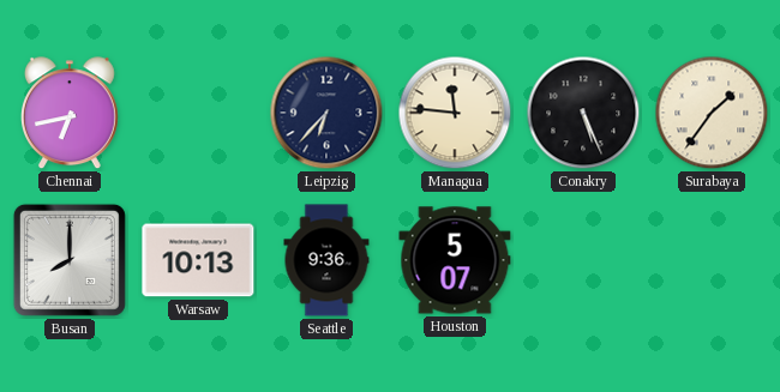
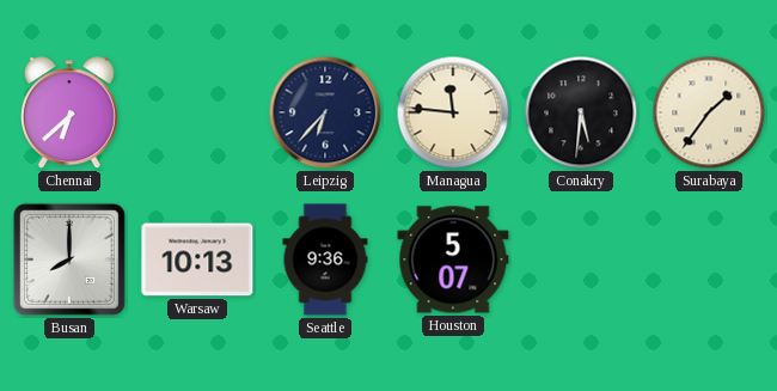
Chennai: 6:43 -> 6:38 (69, 114)
Conakry: 5:26 -> 5:31 (581, 112)
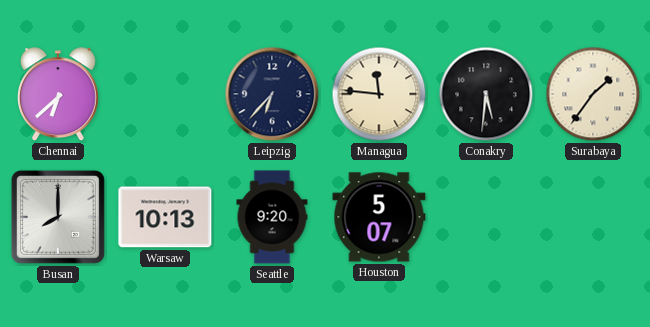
Seattle: 9:36 -> 9:20 (272, 217)
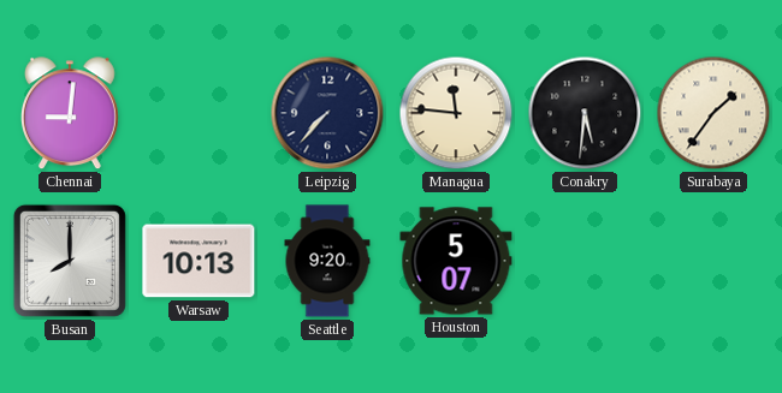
Chennai: 6:38 -> 9:01 (70, 114)
Leipzig: 6:37 -> 7:37 (327, 113)
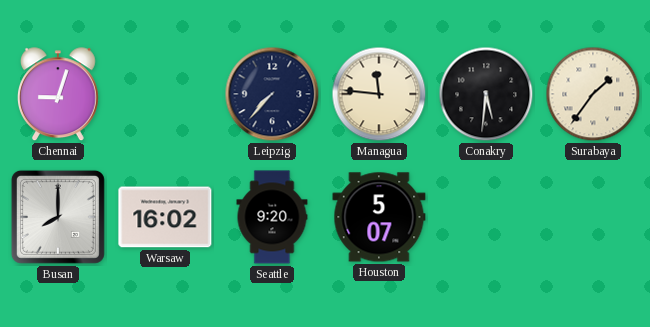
Chennai: 9:01 -> 9:03 (58, 95)
Warsaw: 10:13 -> 16:02 (165, 217)
